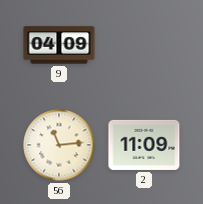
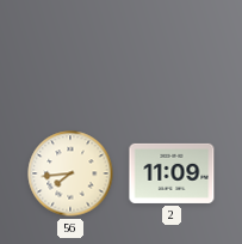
9: 04:09 -> none (59, 45)
56: 11:14 -> 7:44 (70, 173)
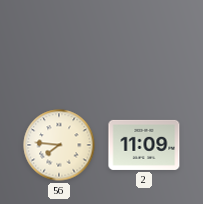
56: 7:44 -> 7:46 (59, 145)
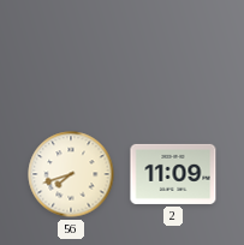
56: 7:46 -> 7:42 (71, 174)
